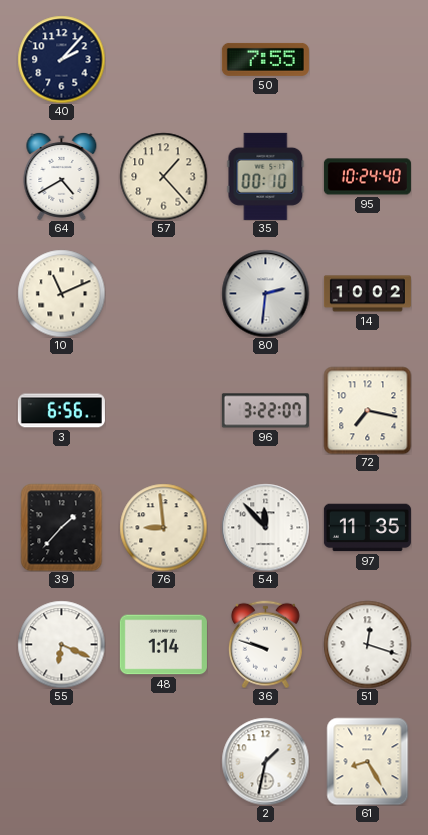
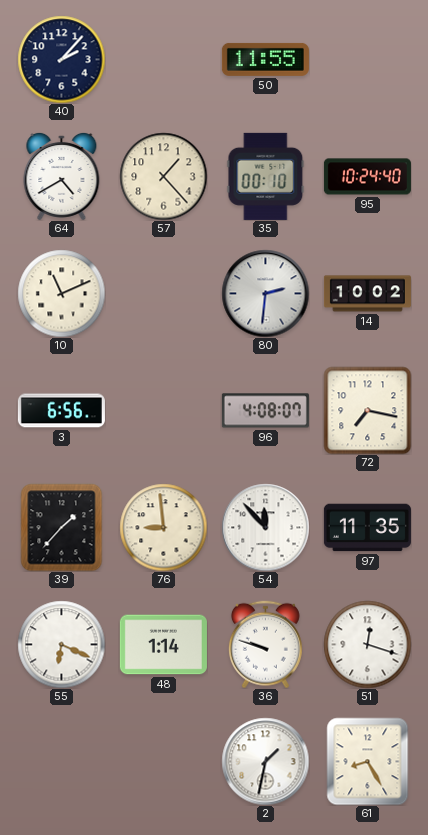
50: 7:55 -> 11:55 (265, 59)
96: 3:22 -> 4:08 (265, 411)
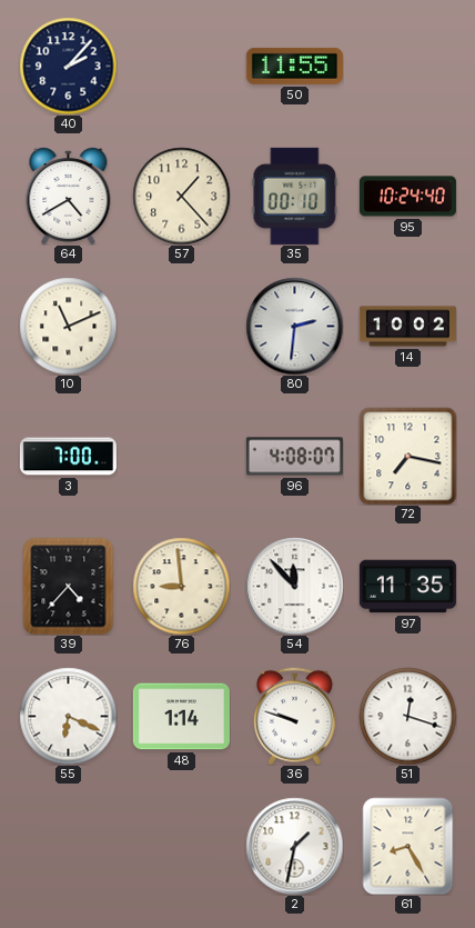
3: 6:56 -> 7:00 (68, 457)
39: 1:37 -> 4:37 (69, 586)
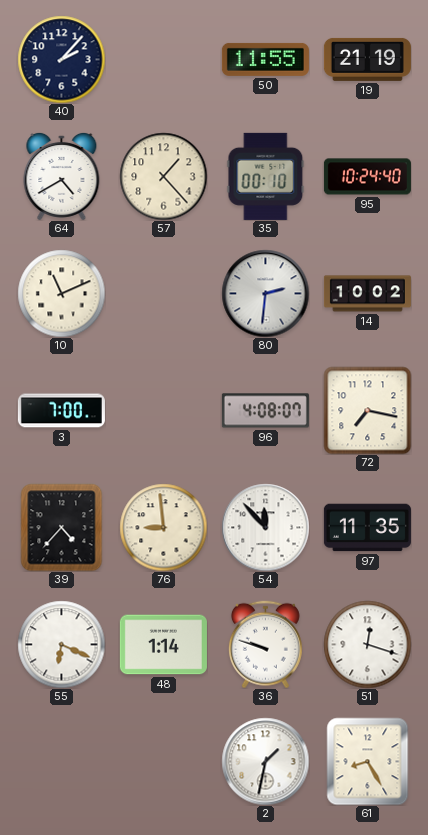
19: none -> 21:19 (367, 59)
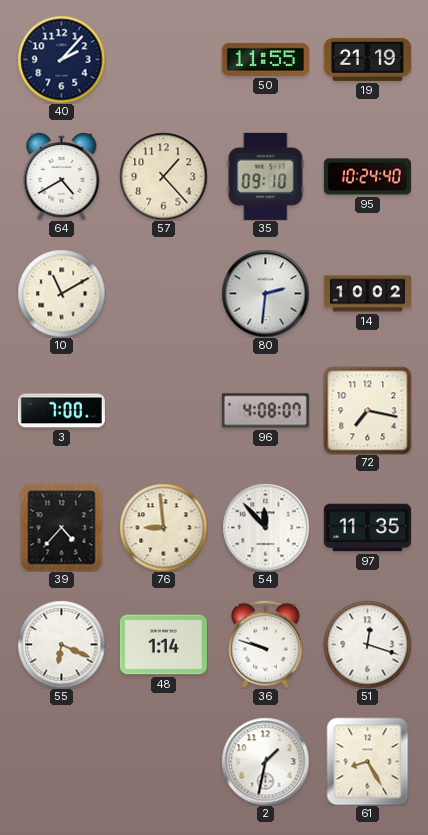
35: 00:10 -> 09:10 (266, 176)
10: 11:11 -> 11:10 (61, 293)
